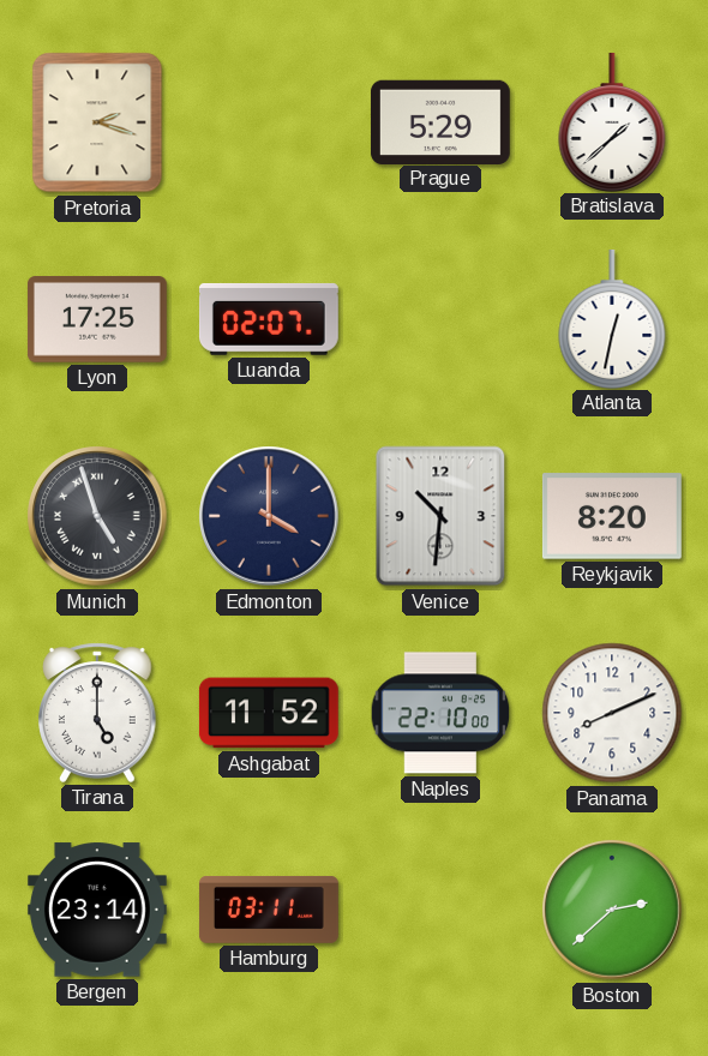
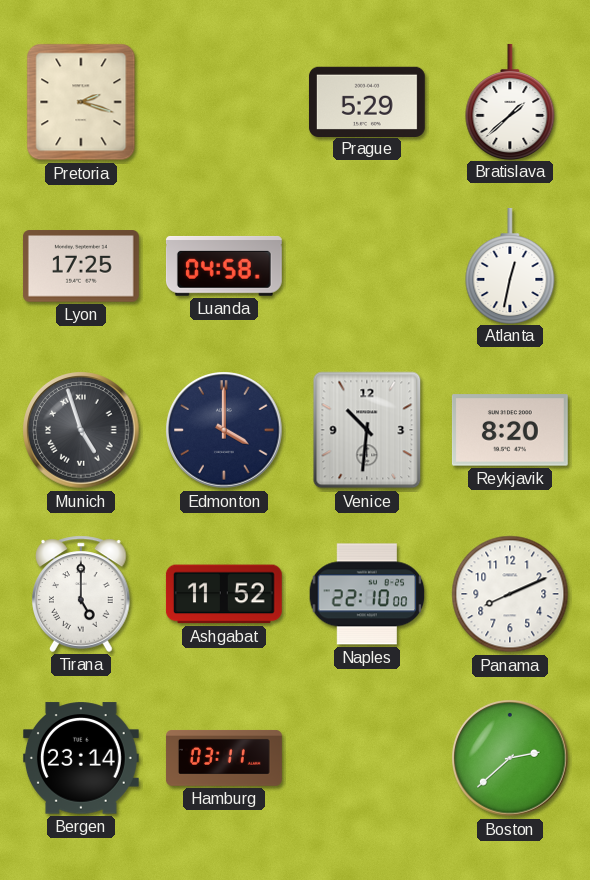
Luanda: 02:07 -> 04:58 (224, 266)
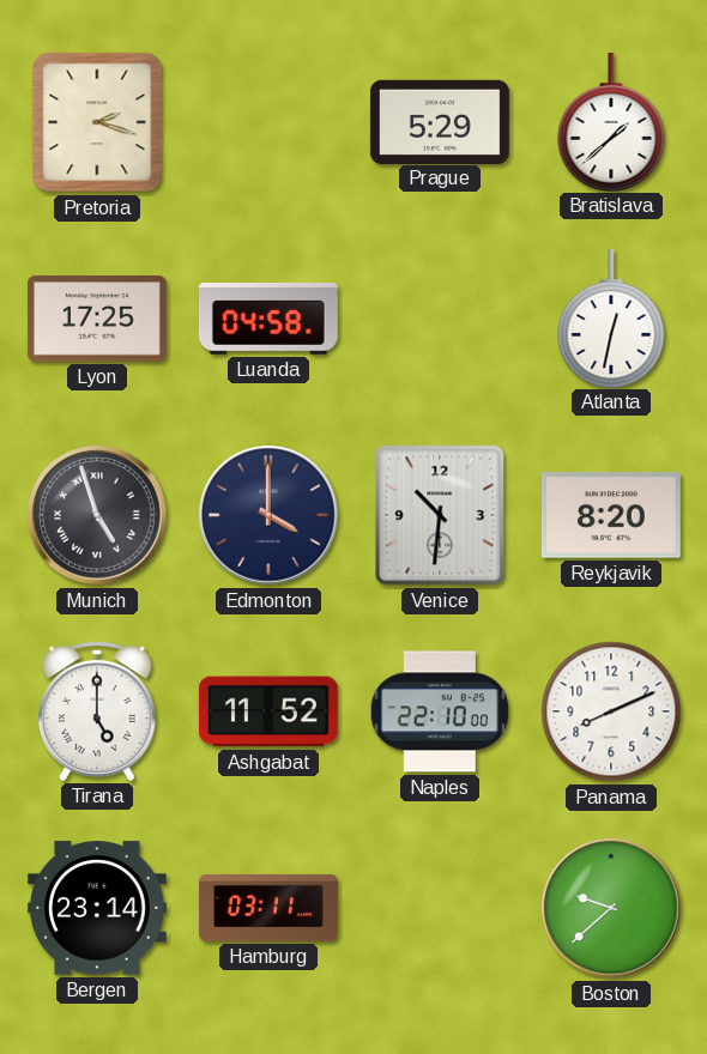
Boston: 2:38 -> 9:38 (611, 908)
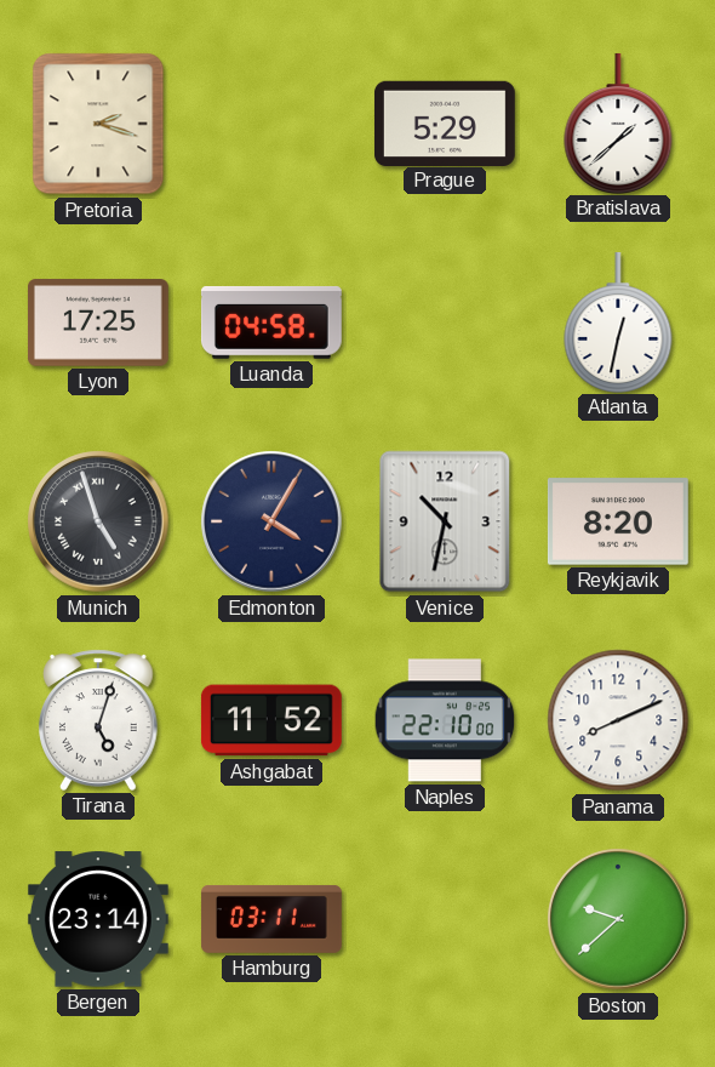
Edmonton: 4:00 -> 4:05 (271, 521)
Venice: 10:31 -> 10:32 (445, 521)
Tirana: 5:00 -> 5:03 (98, 720)
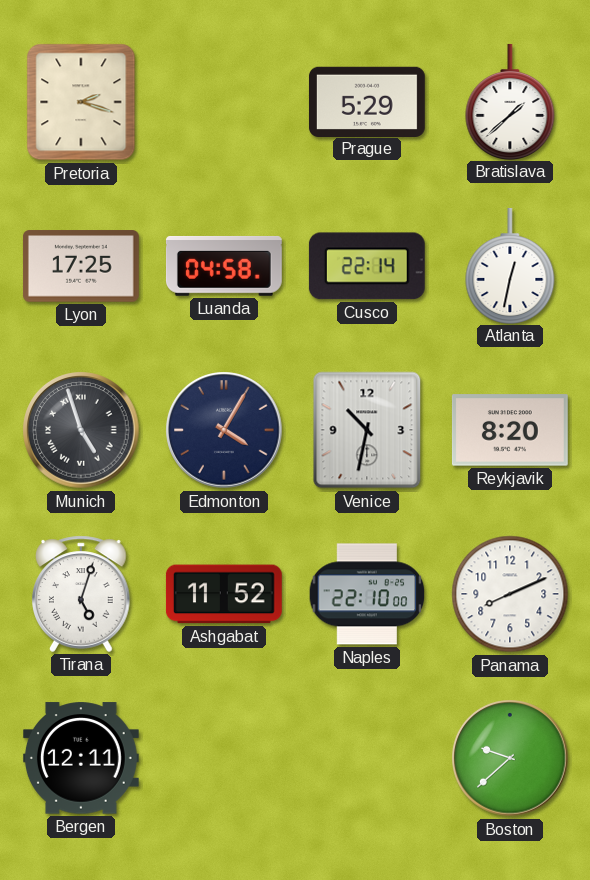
Cusco: none -> 22:14 (367, 266)
Bergen: 23:14 -> 12:11 (81, 758)
Hamburg: 03:11 -> none (271, 919)
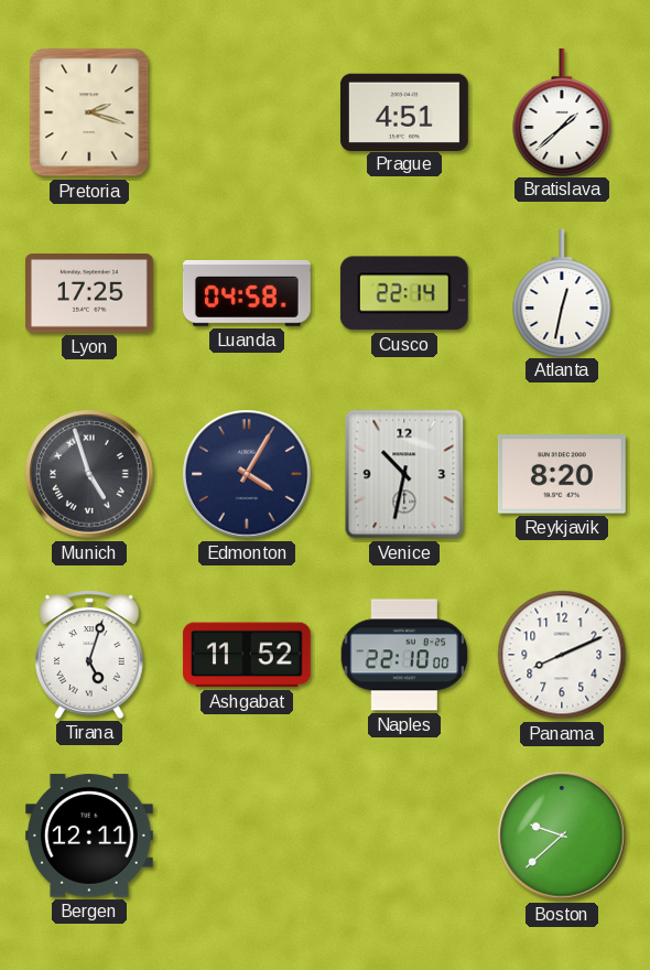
Prague: 5:29 -> 4:51 (404, 111)
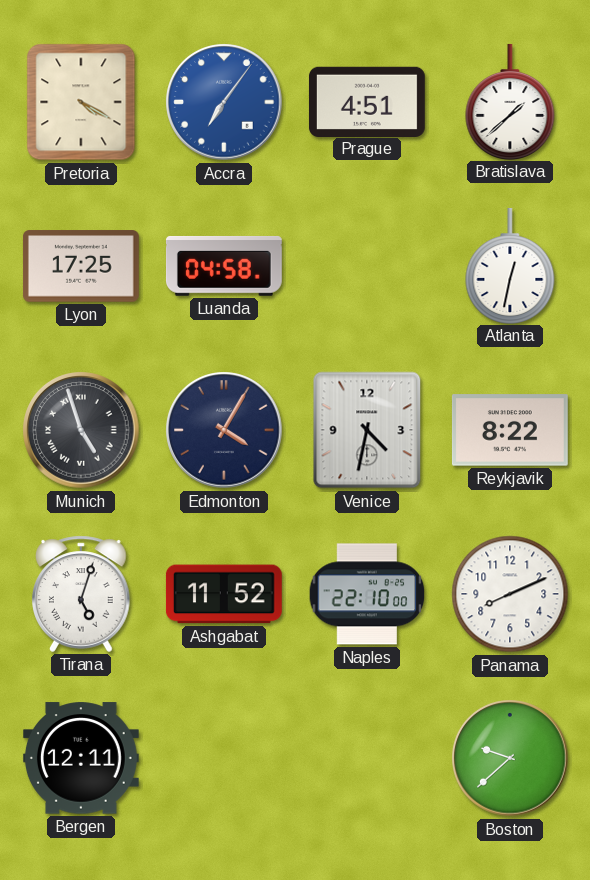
Pretoria: 2:18 -> 4:20 (81, 102)
Accra: none -> 7:06 (224, 102)
Cusco: 22:14 -> none (404, 293)
Venice: 10:32 -> 4:32 (367, 430)
Reykjavik: 8:20 -> 8:22 (510, 430)
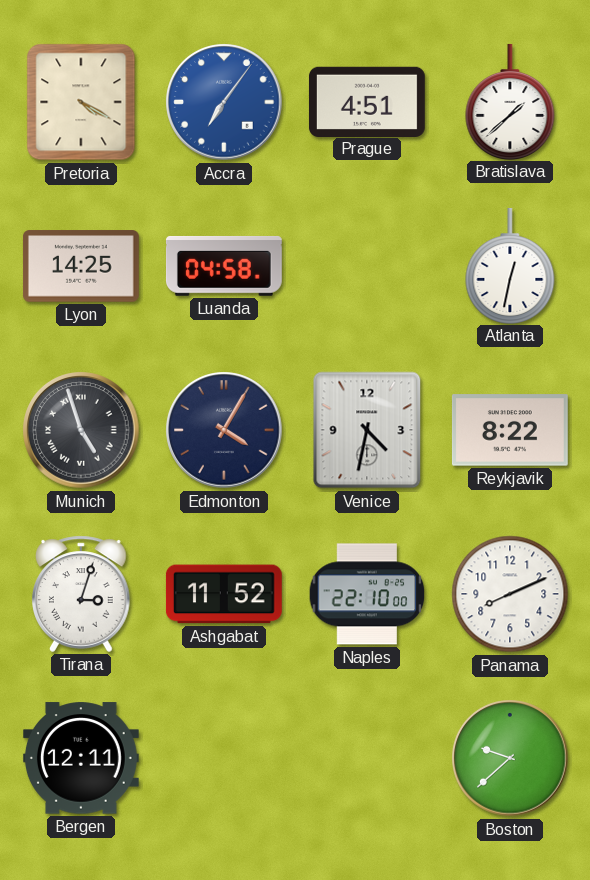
Lyon: 17:25 -> 14:25 (81, 266)
Tirana: 5:03 -> 3:03 (81, 594)
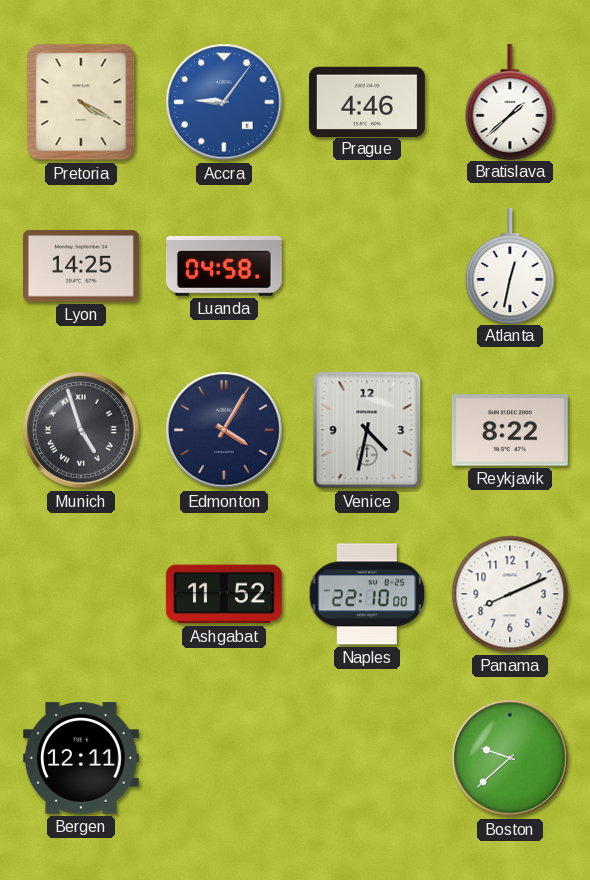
Accra: 7:06 -> 9:06 (224, 102)
Prague: 4:51 -> 4:46 (367, 101)
Tirana: 3:03 -> none (81, 594)
